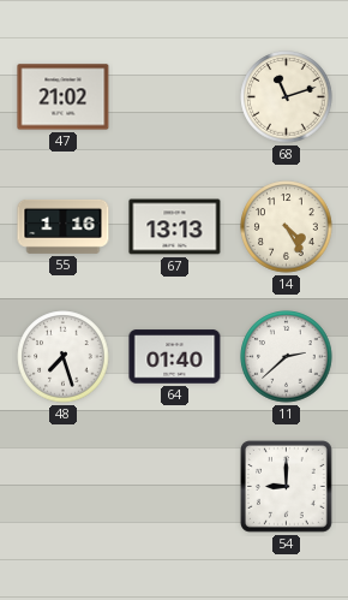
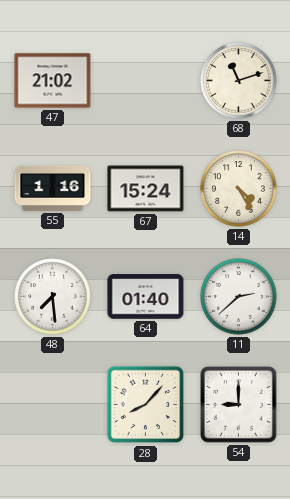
67: 13:13 -> 15:24 (146, 189)
48: 7:27 -> 7:29 (53, 297)
28: none -> 8:07 (146, 405)
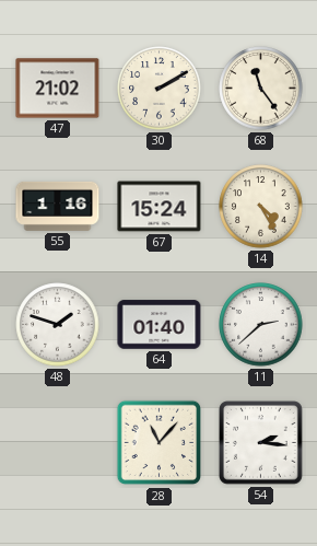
30: none -> 2:10 (160, 89)
68: 11:12 -> 11:24 (261, 89)
48: 7:29 -> 1:48 (58, 325)
28: 8:07 -> 11:07 (160, 443)
54: 9:00 -> 2:16 (261, 443)
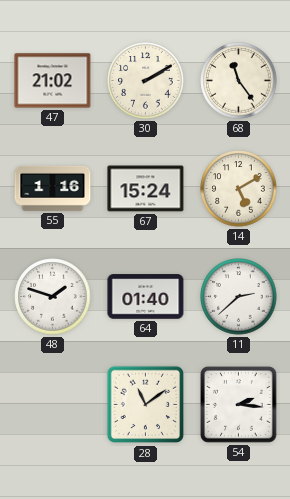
14: 4:25 -> 5:10 (239, 189)
28: 11:07 -> 11:09 (146, 405)
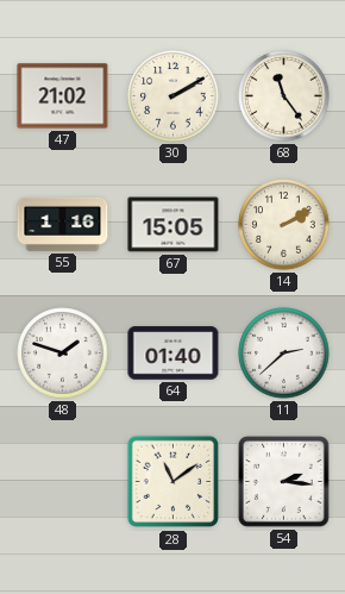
67: 15:24 -> 15:05 (174, 225)
14: 5:10 -> 2:10 (284, 225)
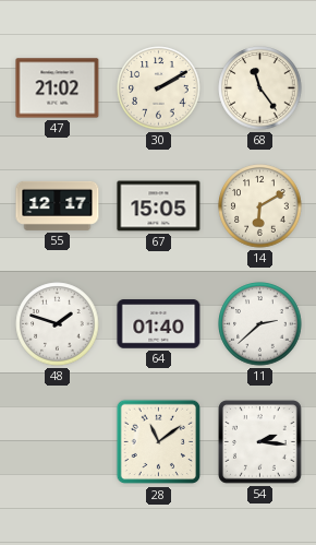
55: 1:16 -> 12:17 (58, 205)
14: 2:10 -> 6:10 (260, 206)
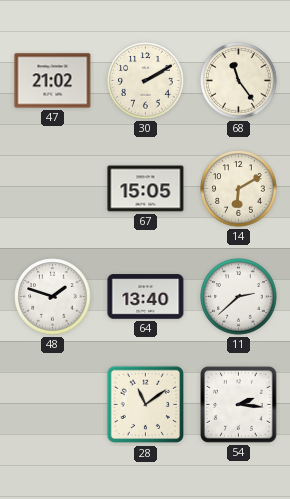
55: 12:17 -> none (58, 205)
64: 01:40 -> 13:40 (146, 297)
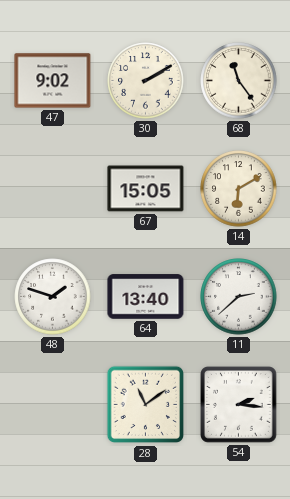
47: 21:02 -> 9:02 (53, 81)
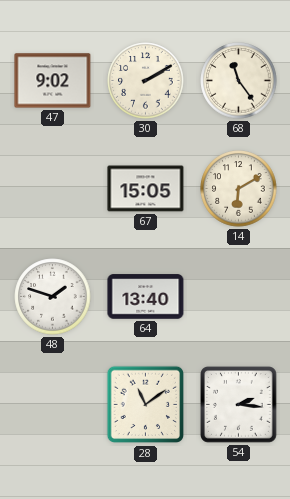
11: 2:38 -> none (239, 297)
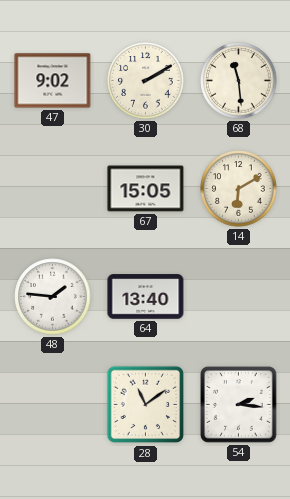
68: 11:24 -> 11:29 (239, 81)
48: 1:48 -> 1:46 (53, 297)
